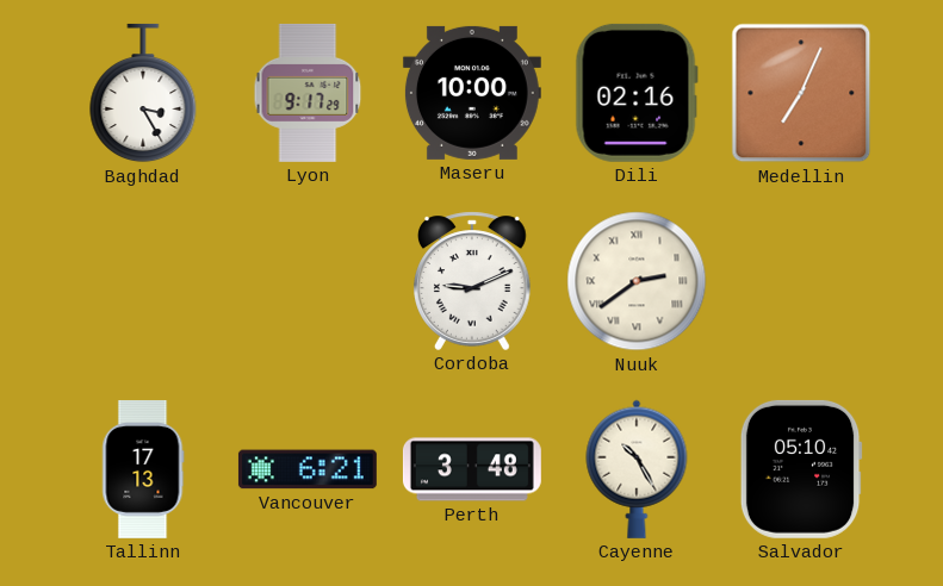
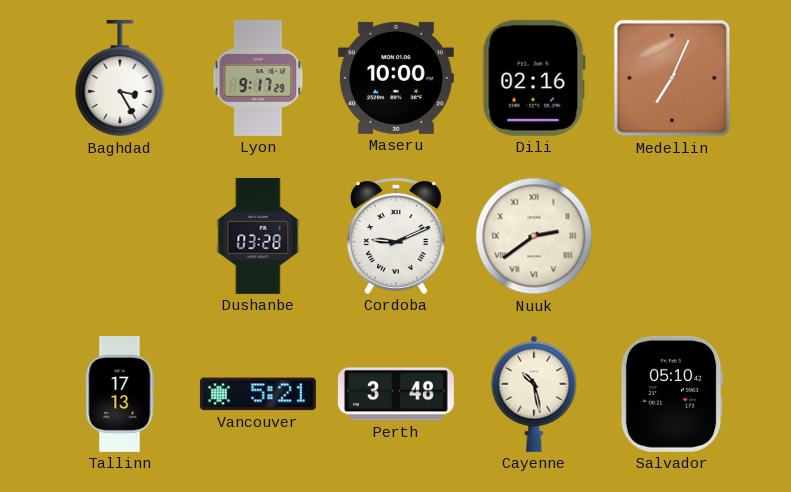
Dushanbe: none -> 03:28 (258, 236)
Vancouver: 6:21 -> 5:21 (258, 394)
Cayenne: 10:25 -> 10:28 (534, 394)
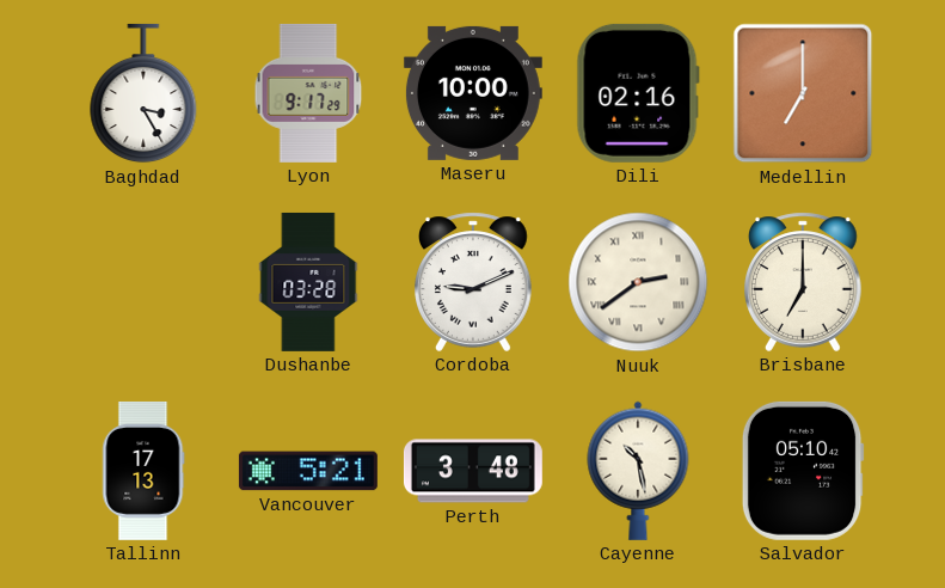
Medellin: 7:04 -> 7:00 (803, 93)
Brisbane: none -> 7:00 (804, 282)
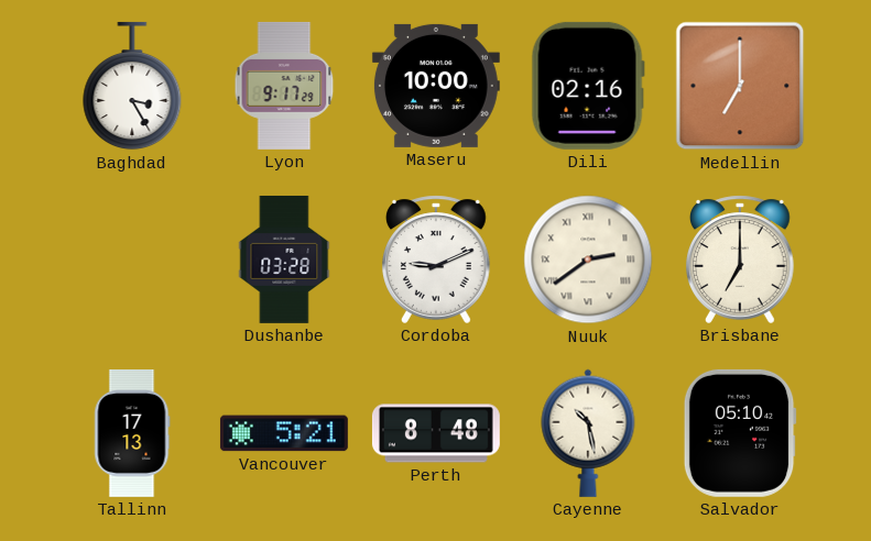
Perth: 3:48 -> 8:48 (436, 433)
